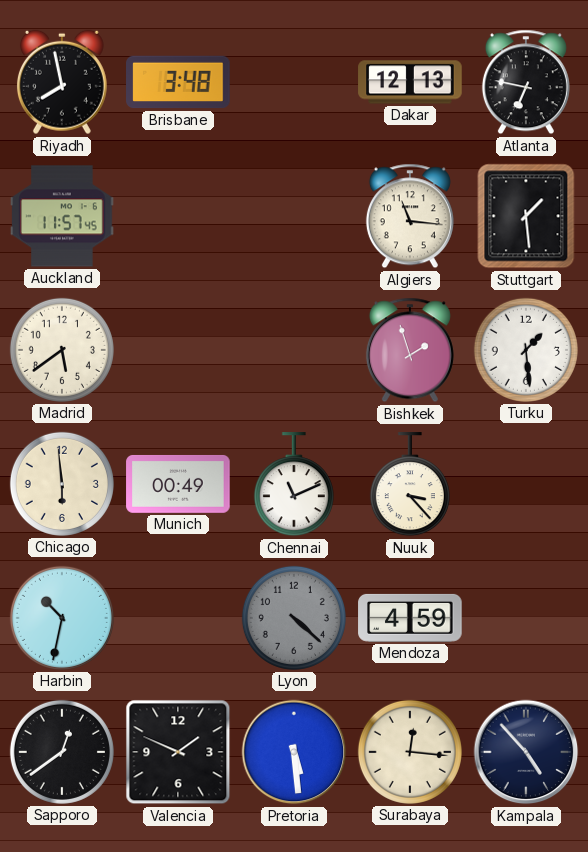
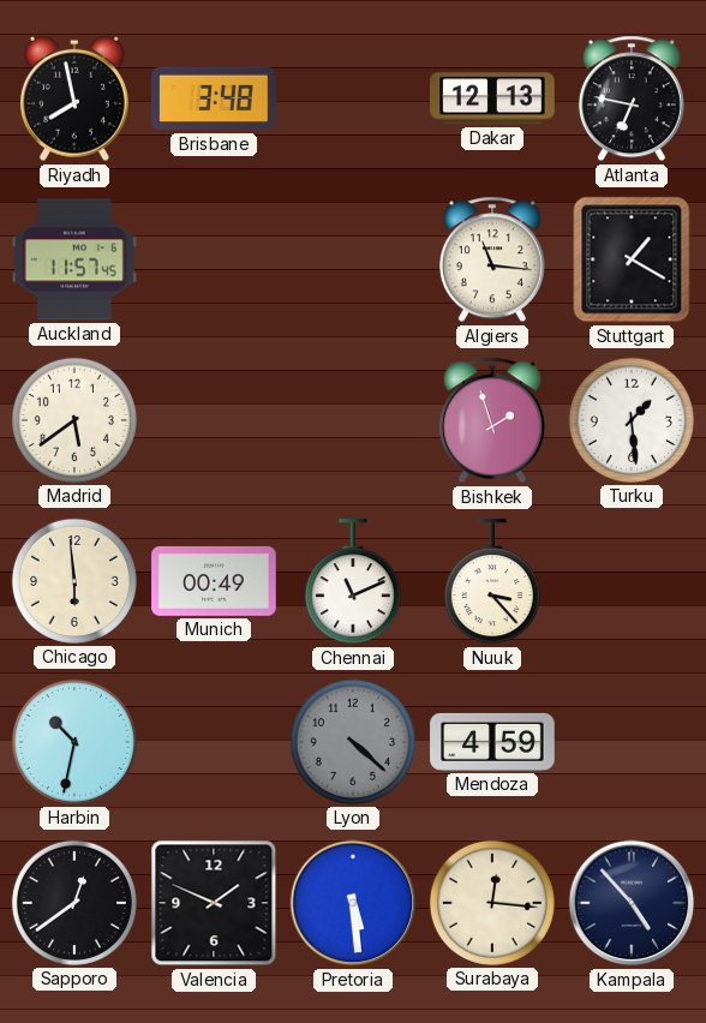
Stuttgart: 1:29 -> 1:20 (632, 259)
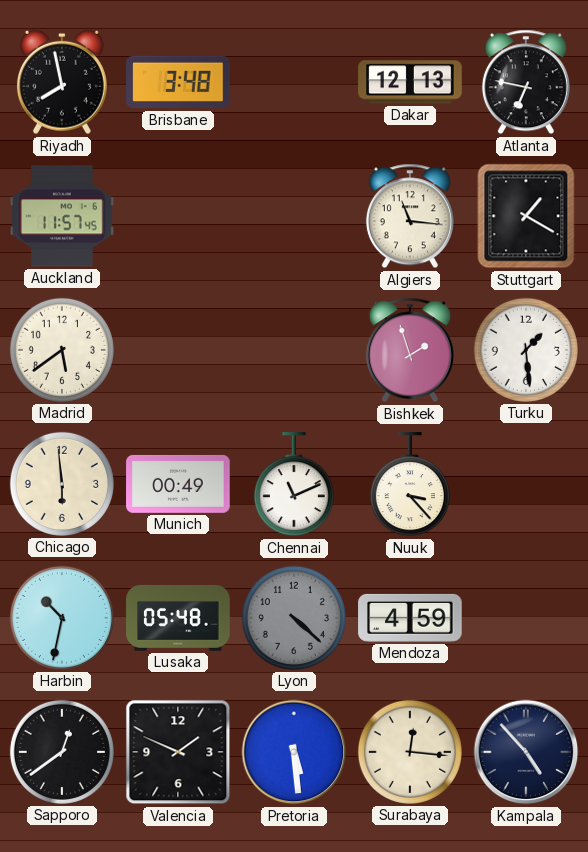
Lusaka: none -> 05:48 (178, 618)
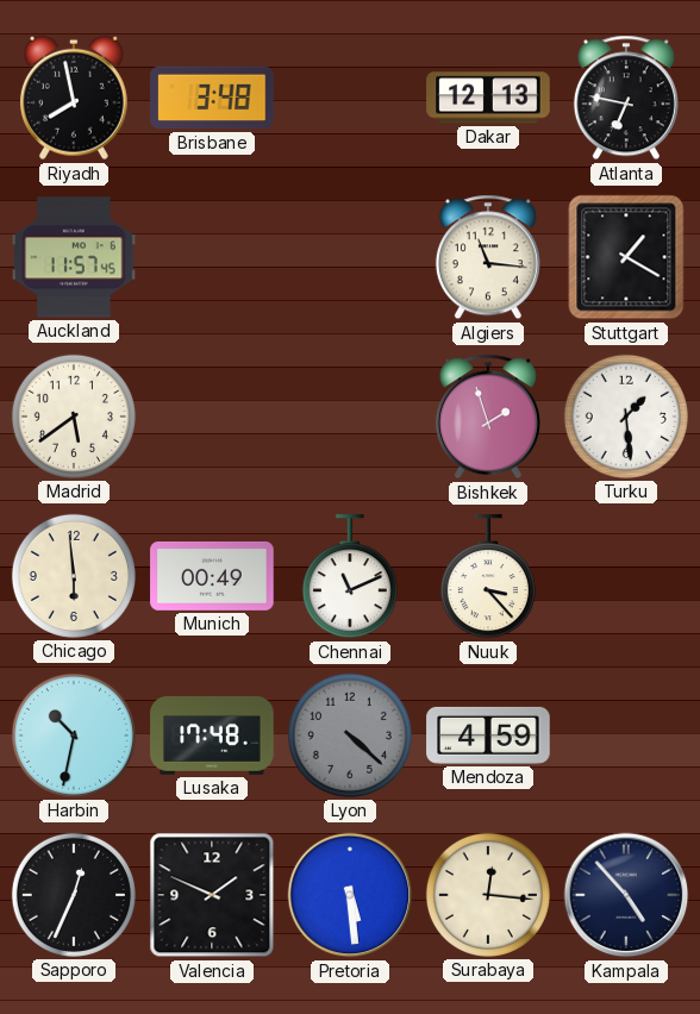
Lusaka: 05:48 -> 17:48 (212, 736)
Sapporo: 12:39 -> 12:34 (74, 895)
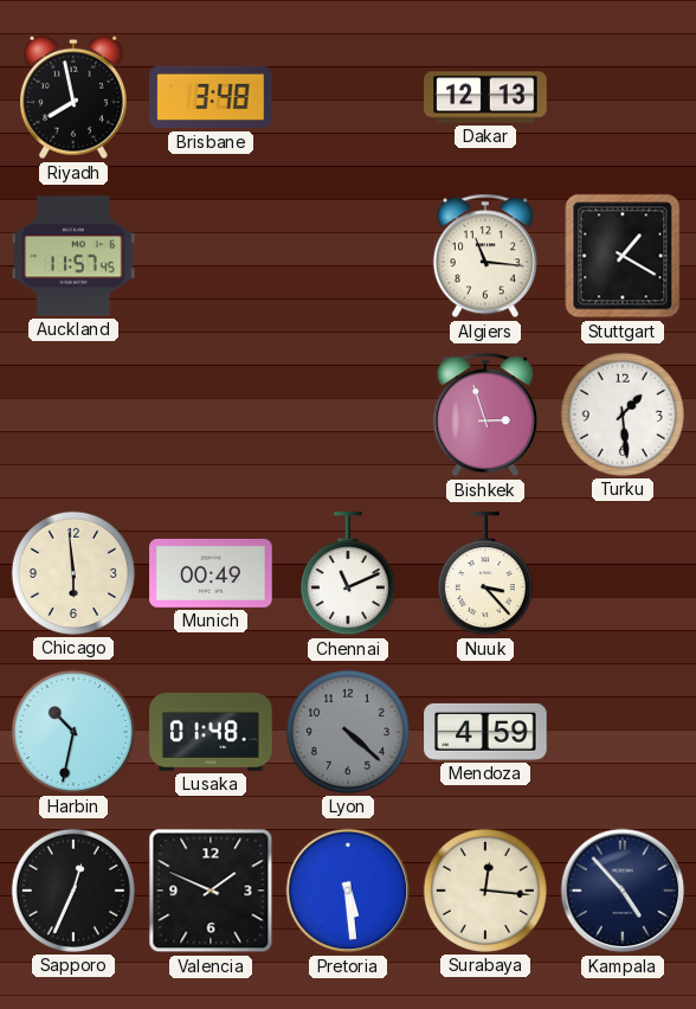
Atlanta: 6:47 -> none (626, 98)
Madrid: 5:39 -> none (74, 417)
Bishkek: 1:57 -> 2:57 (485, 414)
Lusaka: 17:48 -> 01:48 (211, 732)
